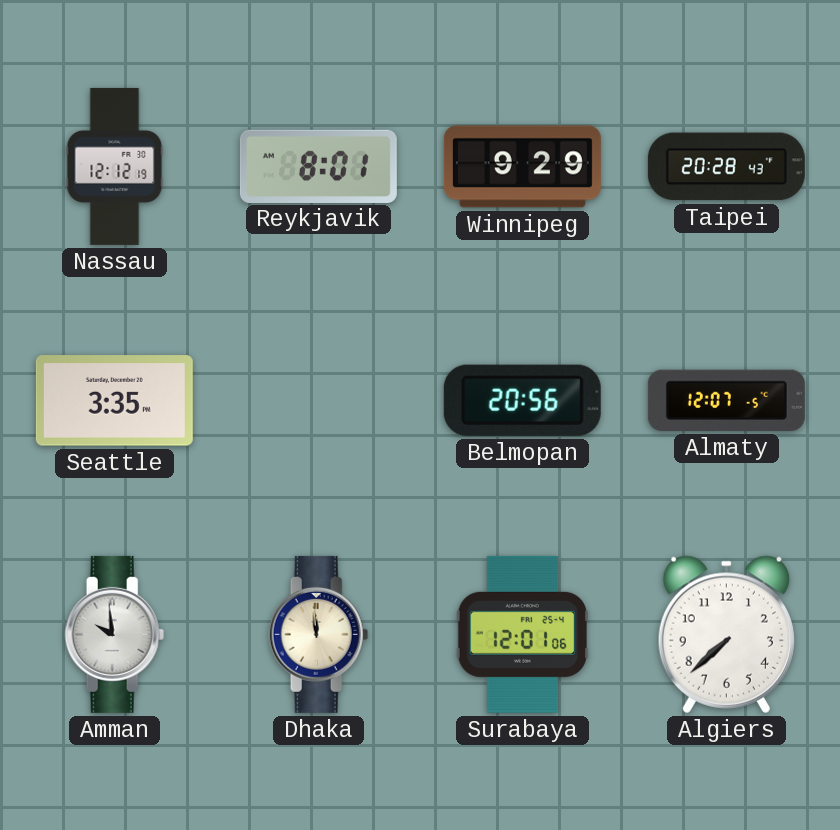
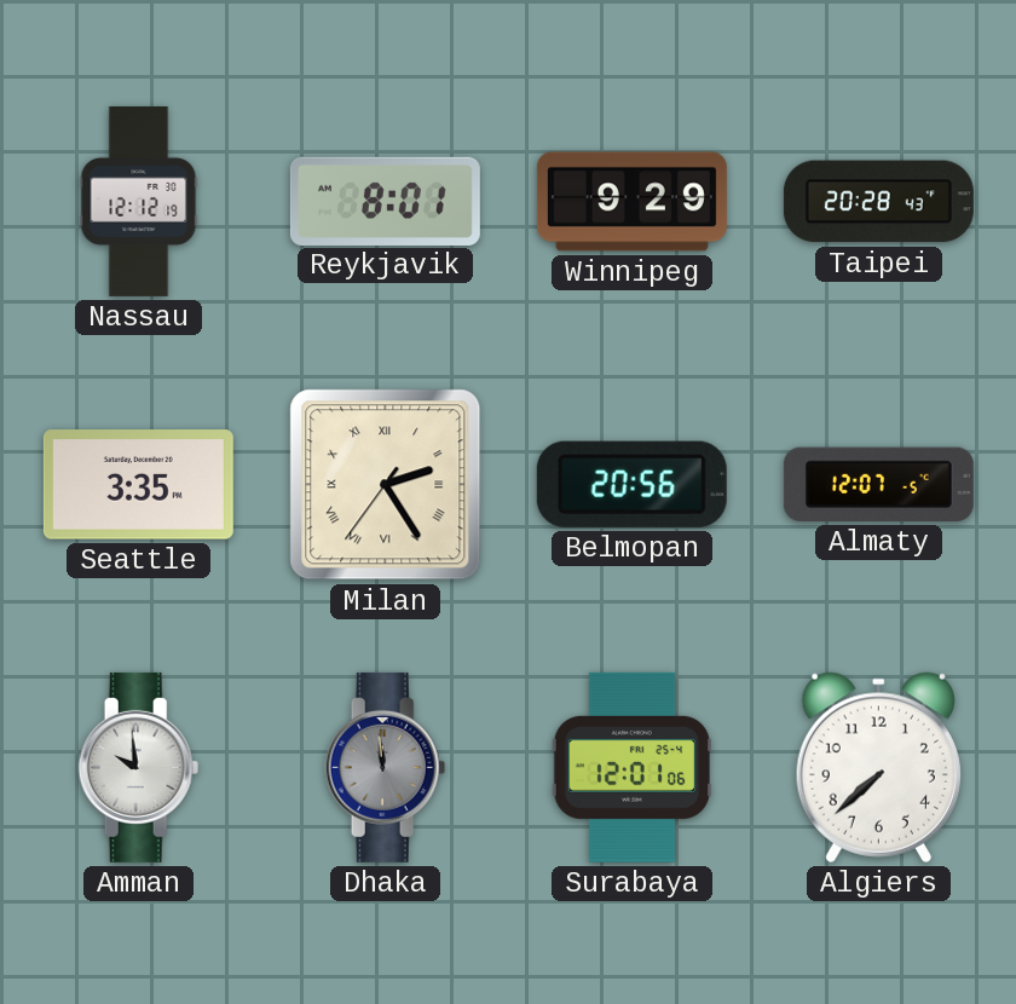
Milan: none -> 2:24 (386, 485)
Dhaka dial: cream -> grey (386, 767)
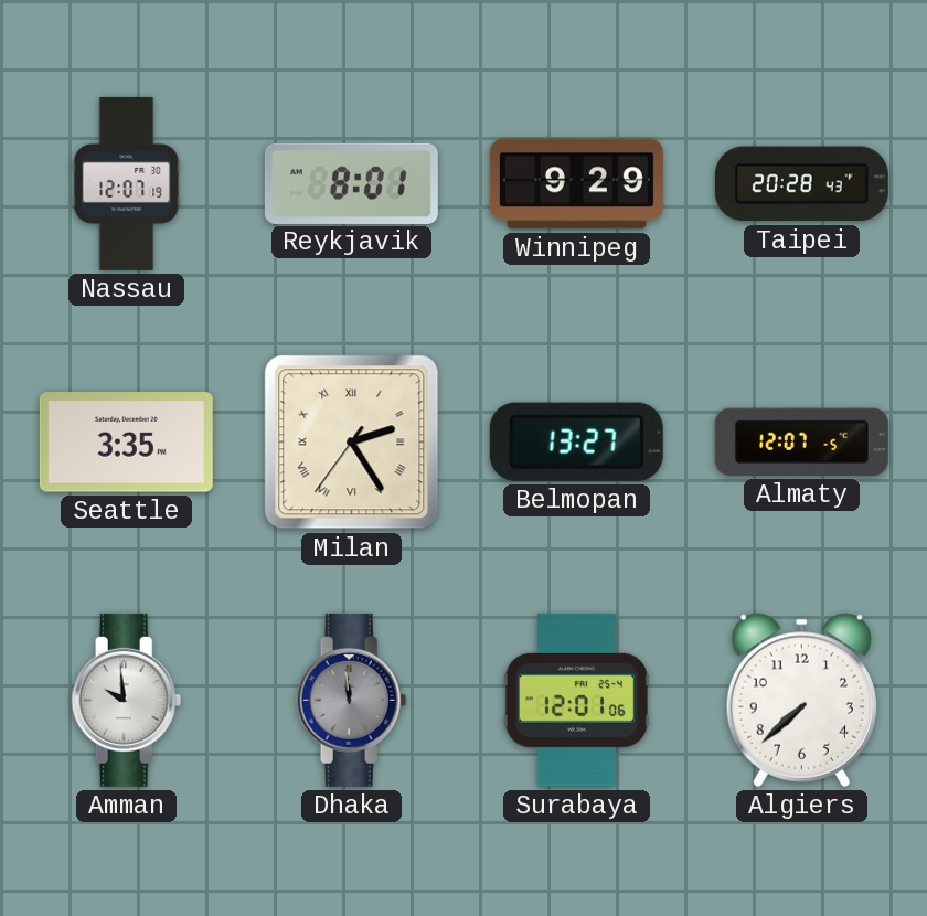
Nassau: 12:12 -> 12:07 (127, 183)
Belmopan: 20:56 -> 13:27 (576, 441)
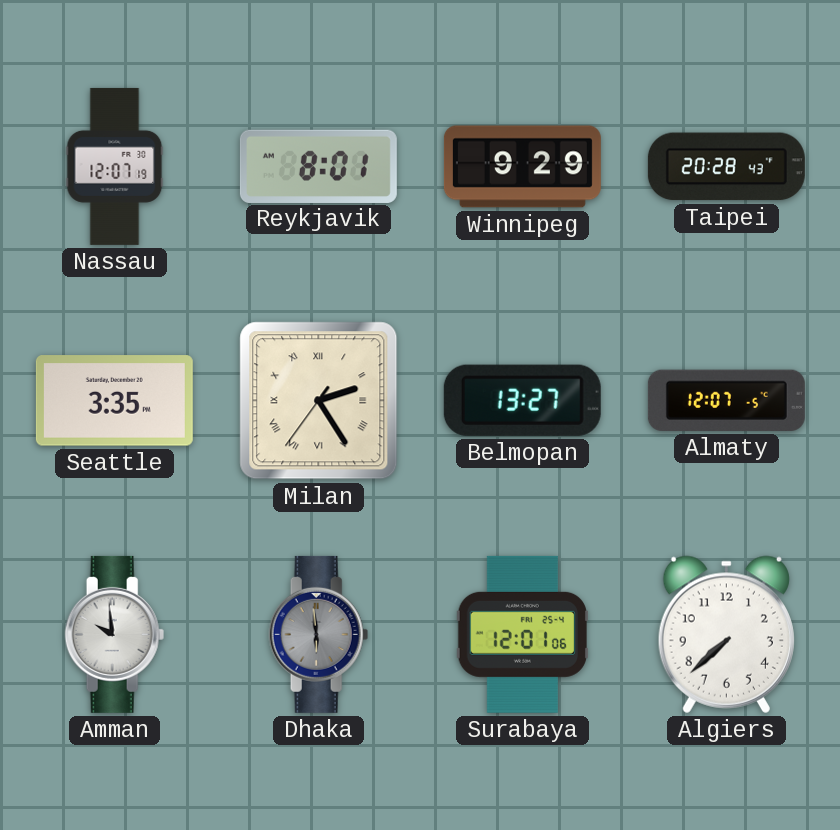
Dhaka: 11:59 -> 5:59 (319, 634)
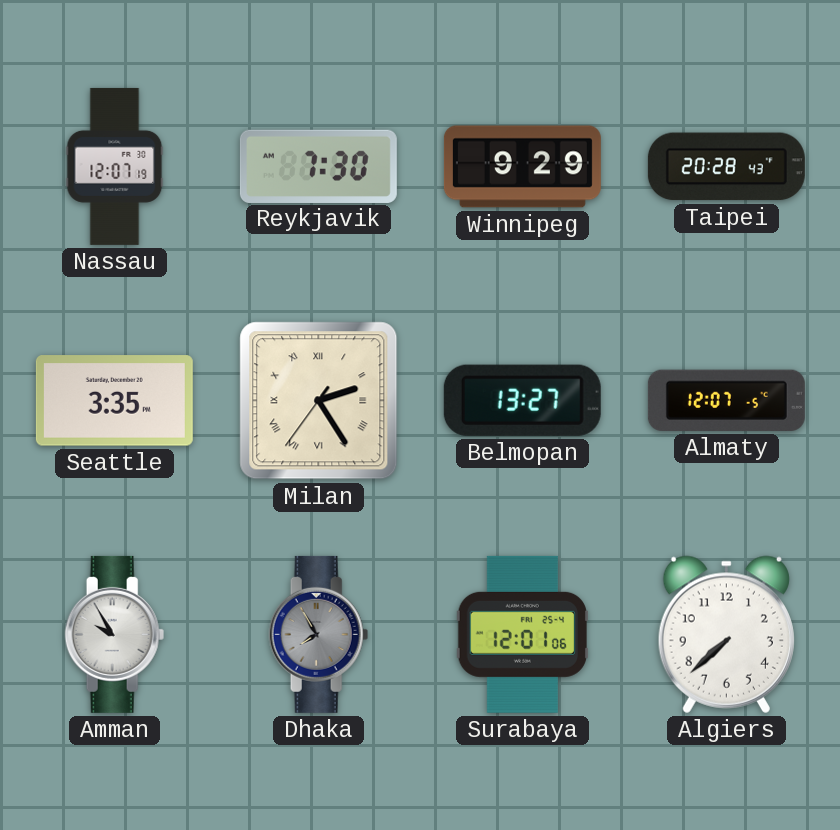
Reykjavik: 8:01 -> 7:30 (318, 166)
Amman: 9:59 -> 9:55 (115, 634)
Dhaka: 5:59 -> 7:55 (319, 634)
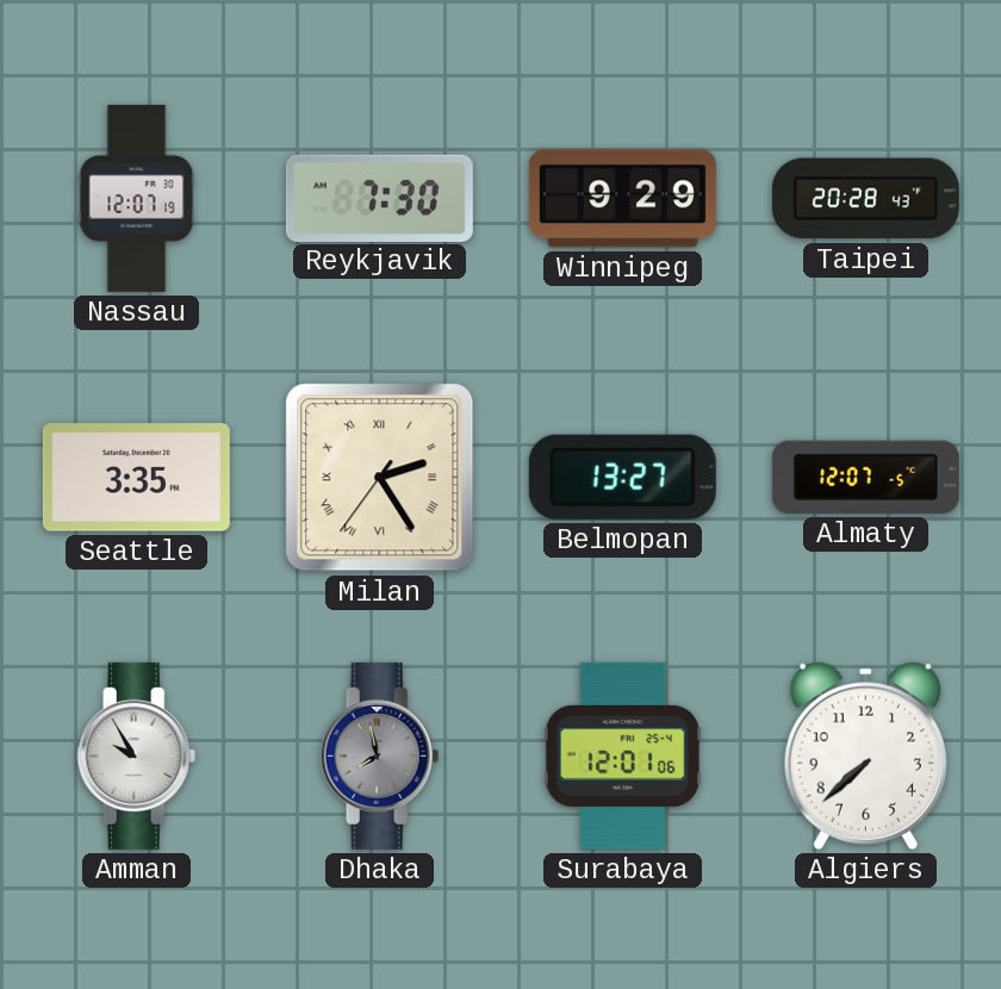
Dhaka: 7:55 -> 7:58 (380, 755)
